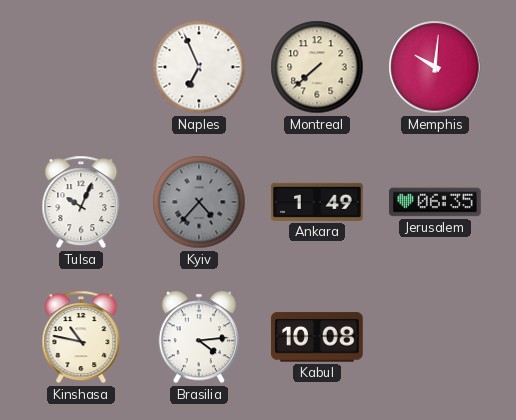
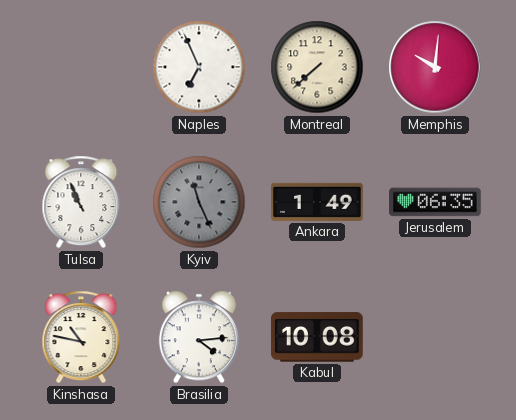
Tulsa: 10:04 -> 10:56 (81, 202)
Kyiv: 4:37 -> 11:26 (199, 202)
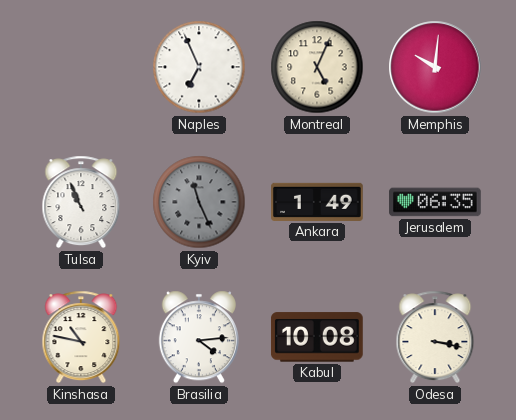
Montreal: 7:38 -> 5:04 (317, 67)
Odesa: none -> 3:17 (435, 337)
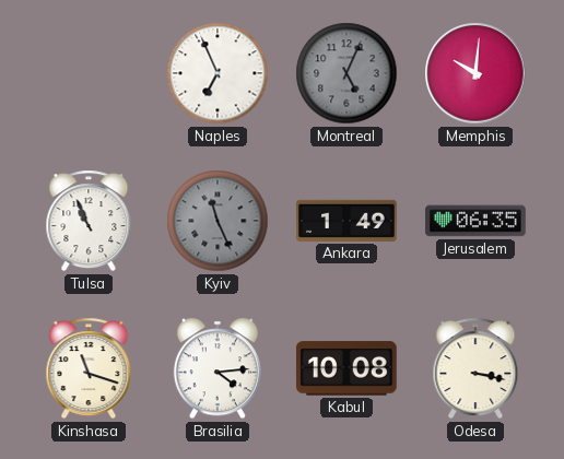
Montreal dial: cream -> grey (346, 73)
Kinshasa: 10:47 -> 11:18 (89, 368)
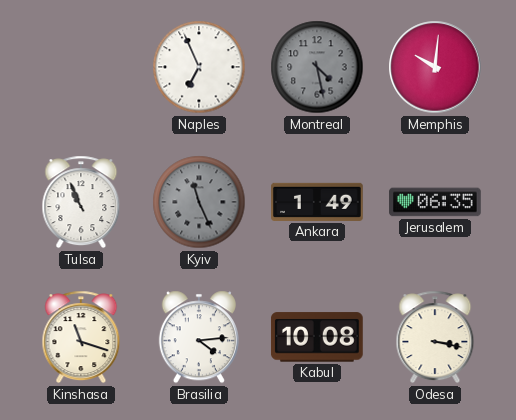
Montreal: 5:04 -> 4:28 (317, 67)
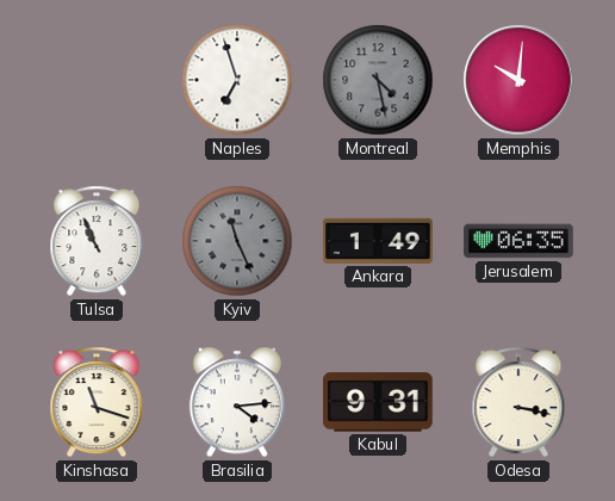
Naples: 6:56 -> 6:57 (237, 80)
Kabul: 10:08 -> 9:31 (378, 402)
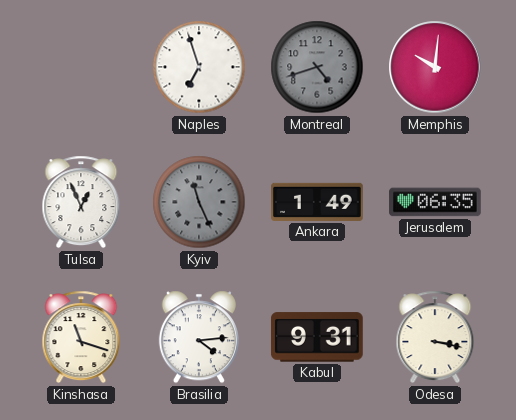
Montreal: 4:28 -> 4:42 (317, 67)
Tulsa: 10:56 -> 12:56 (81, 202)
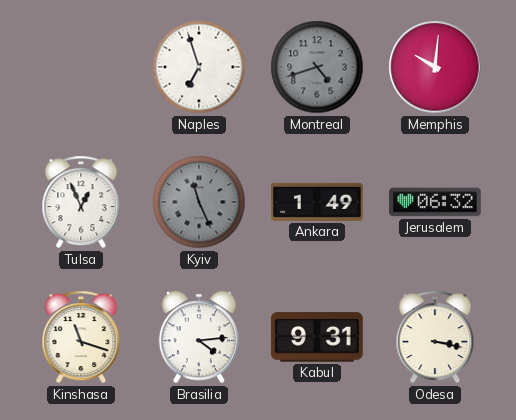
Jerusalem: 06:35 -> 06:32 (435, 202)
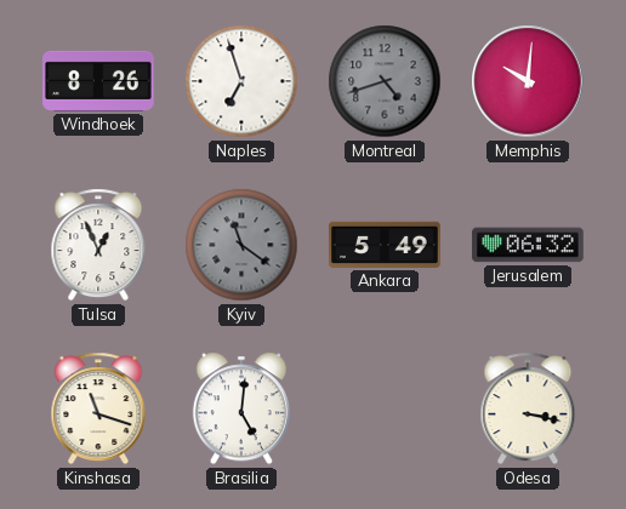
Windhoek: none -> 8:26 (99, 81)
Kyiv: 11:26 -> 11:21 (241, 245)
Ankara: 1:49 -> 5:49 (385, 245)
Brasilia: 4:14 -> 5:01 (241, 408)
Kabul: 9:31 -> none (317, 337)
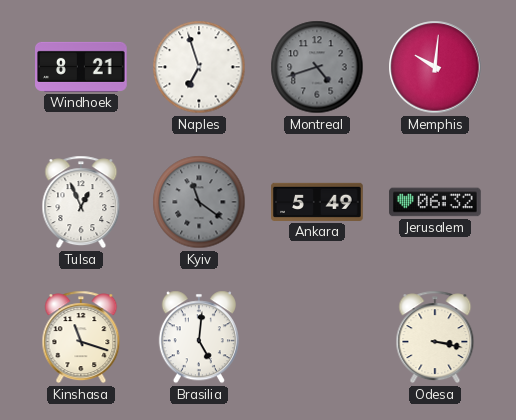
Windhoek: 8:26 -> 8:21 (82, 67)
